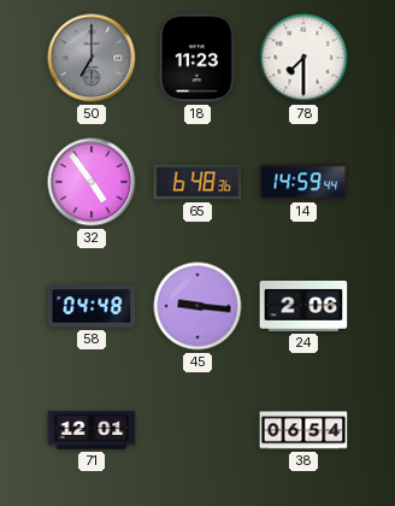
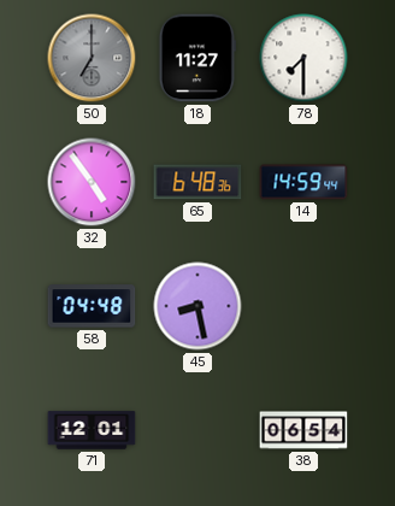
18: 11:23 -> 11:27 (197, 58)
45: 9:16 -> 8:28 (197, 306)
24: 2:06 -> none (303, 306)
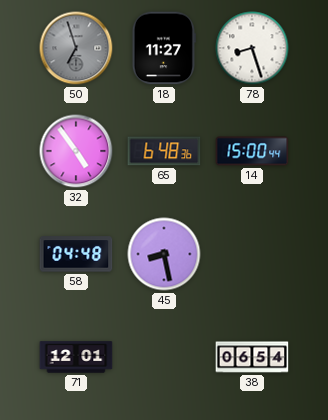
50: 7:00 -> 6:57 (76, 48)
78: 7:30 -> 8:27 (252, 48)
14: 14:59 -> 15:00 (252, 151)
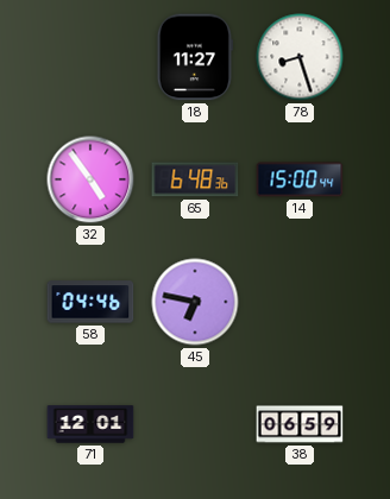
50: 6:57 -> none (76, 48)
58: 04:48 -> 04:46 (90, 302)
45: 8:28 -> 6:47 (195, 302)
38: 06:54 -> 06:59 (300, 424)
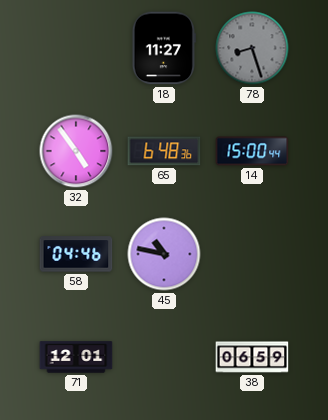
78 dial: white -> grey (252, 48)
45: 6:47 -> 10:47 (164, 254)
